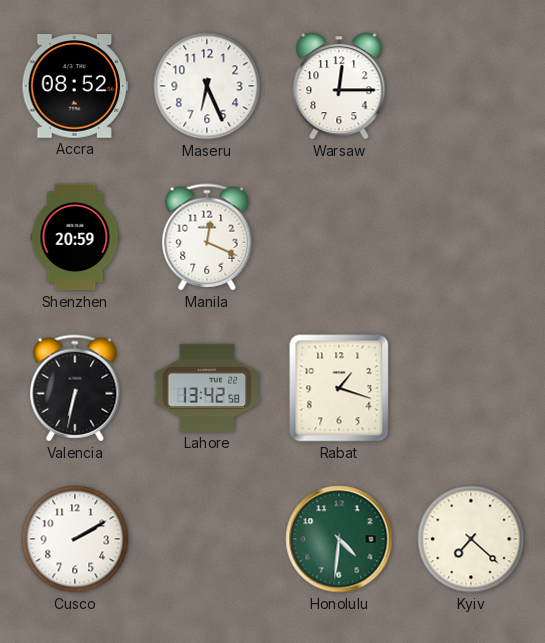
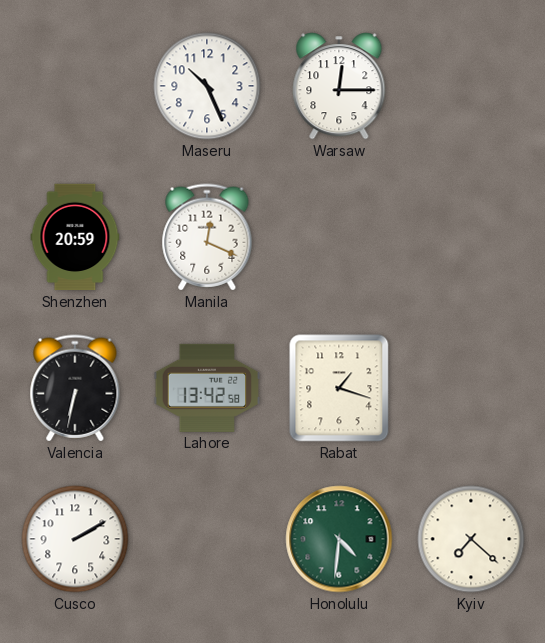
Accra: 08:52 -> none (75, 86)
Maseru: 6:26 -> 10:26 (207, 86)
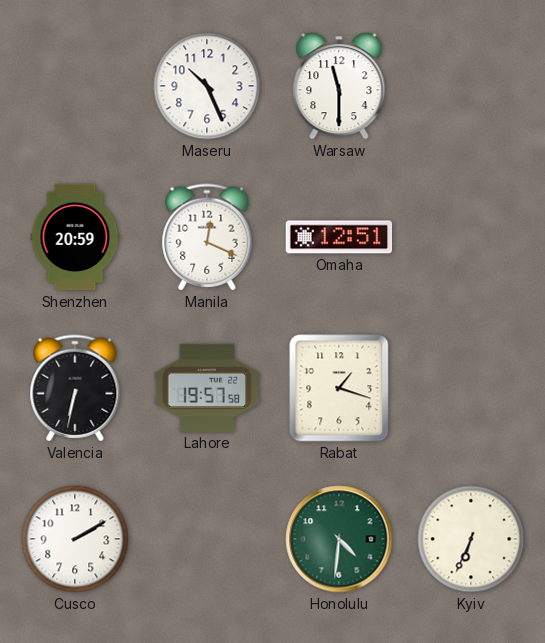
Warsaw: 12:15 -> 11:30 (339, 86)
Omaha: none -> 12:51 (339, 237)
Lahore: 13:42 -> 19:57 (207, 388)
Kyiv: 7:22 -> 6:34 (471, 539)
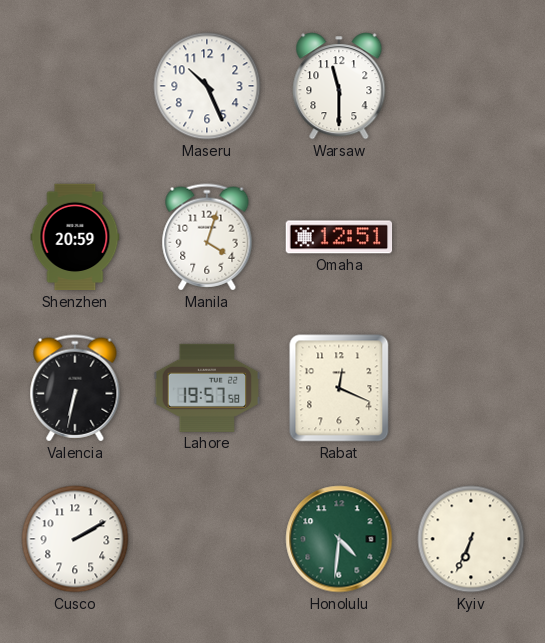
Manila: 12:19 -> 4:03 (207, 237)
Rabat: 1:18 -> 12:19 (339, 388)
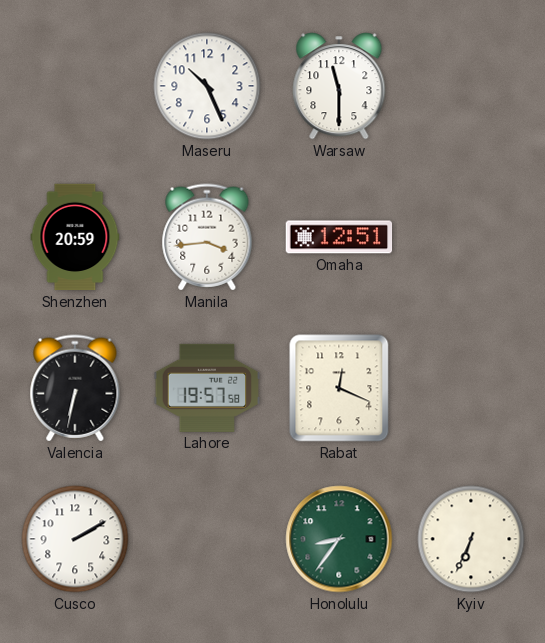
Manila: 4:03 -> 3:44 (207, 237)
Honolulu: 4:31 -> 8:36 (339, 539)
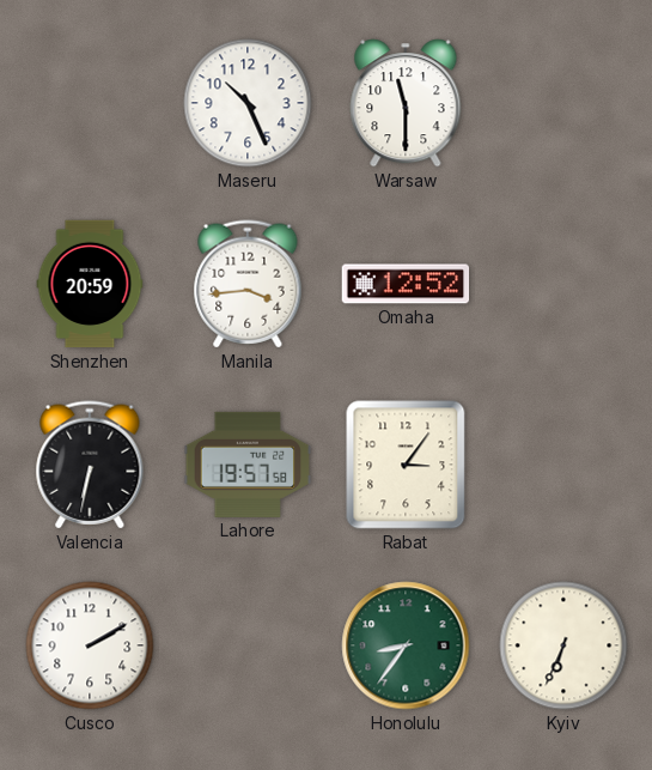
Omaha: 12:51 -> 12:52 (406, 284)
Rabat: 12:19 -> 3:06 (406, 465)
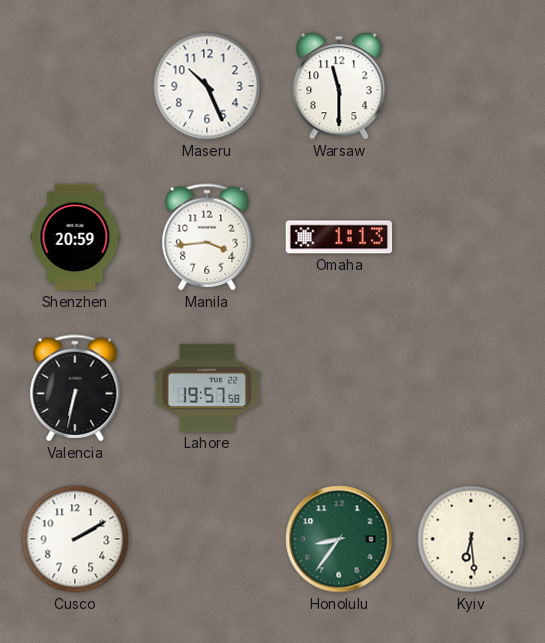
Omaha: 12:52 -> 1:13 (339, 237)
Rabat: 3:06 -> none (406, 465)
Kyiv: 6:34 -> 6:29 (471, 539)
